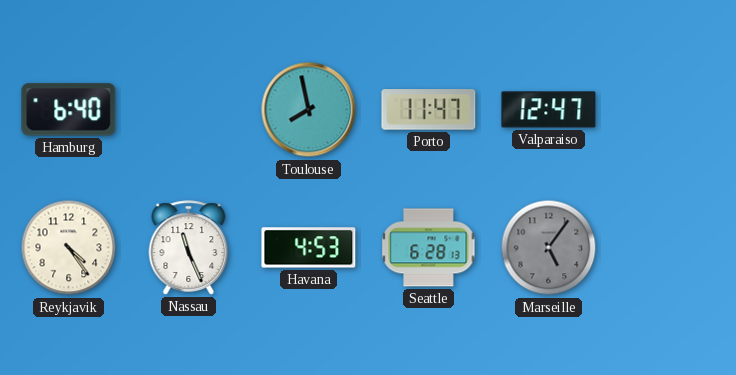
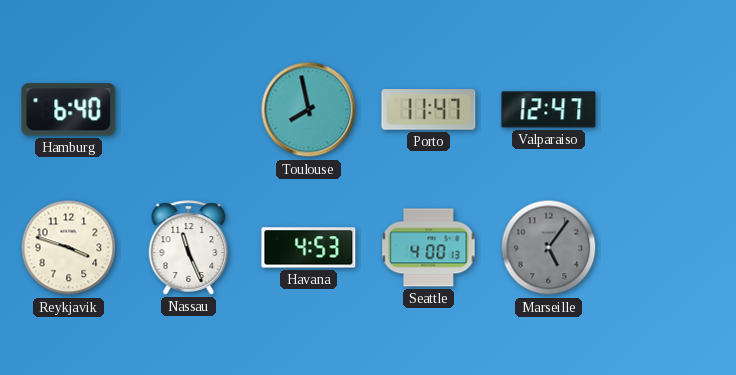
Reykjavik: 4:24 -> 3:48 (69, 248)
Seattle: 6:28 -> 4:00 (429, 248)
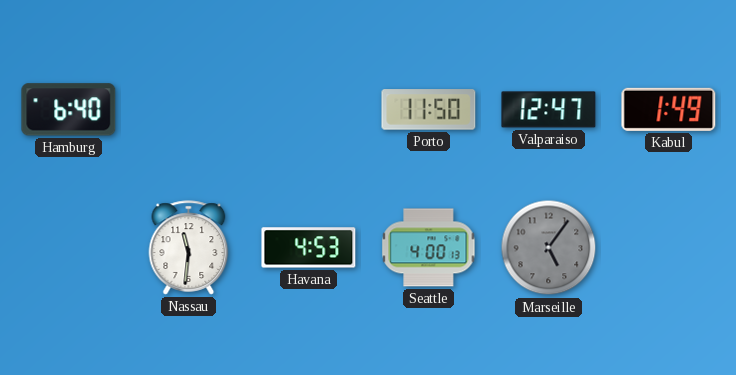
Toulouse: 7:58 -> none (309, 110)
Porto: 11:47 -> 11:50 (429, 110)
Kabul: none -> 1:49 (669, 109)
Reykjavik: 3:48 -> none (69, 248)
Nassau: 11:26 -> 11:31 (189, 248)
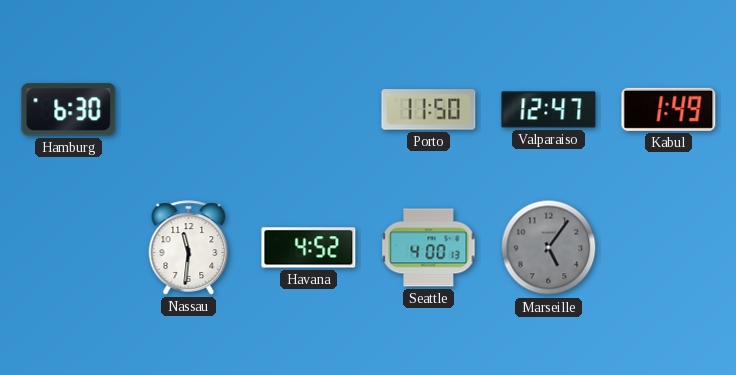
Hamburg: 6:40 -> 6:30 (69, 110)
Havana: 4:53 -> 4:52 (309, 248)
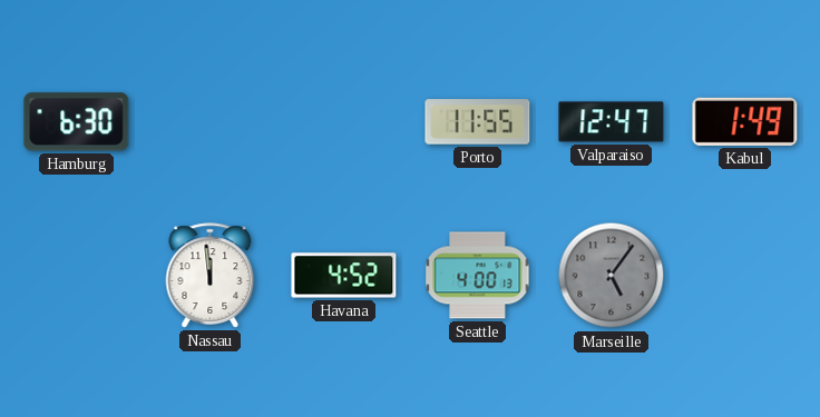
Porto: 11:50 -> 11:55 (478, 122)
Nassau: 11:31 -> 11:59 (211, 276)
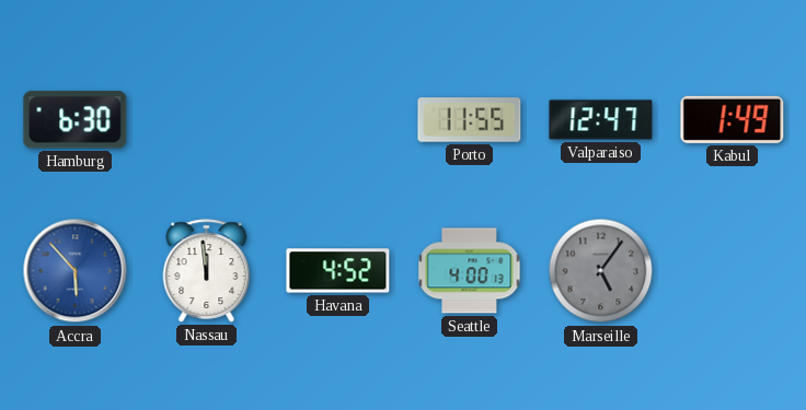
Accra: none -> 5:53 (76, 271)
